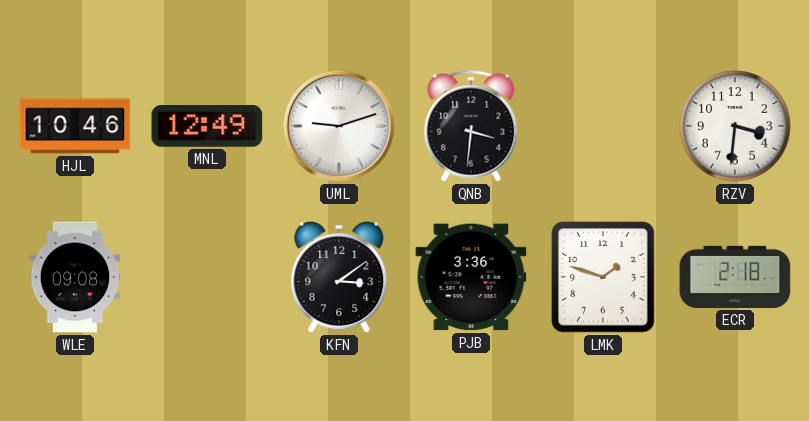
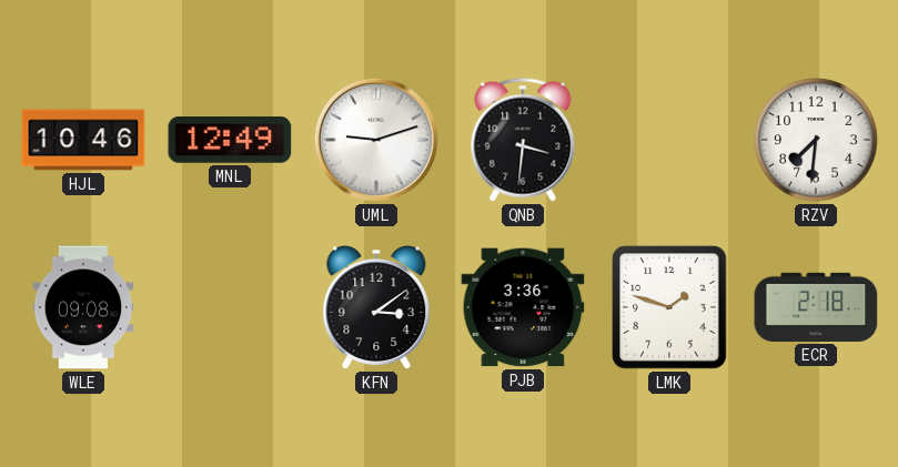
RZV: 3:31 -> 7:31 (816, 140)
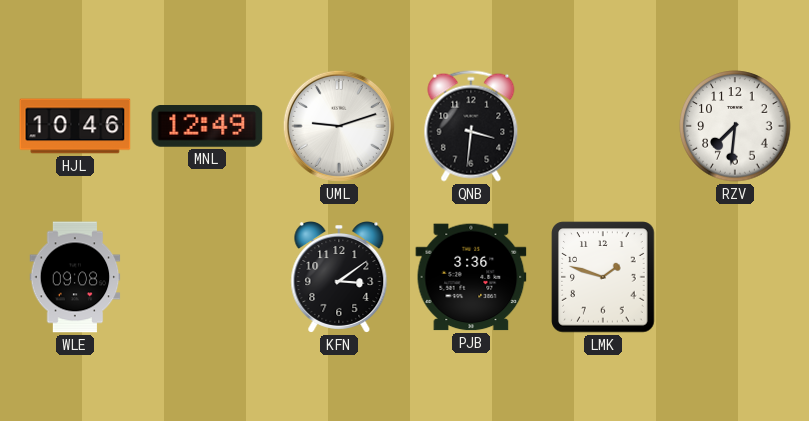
ECR: 2:18 -> none (816, 307)
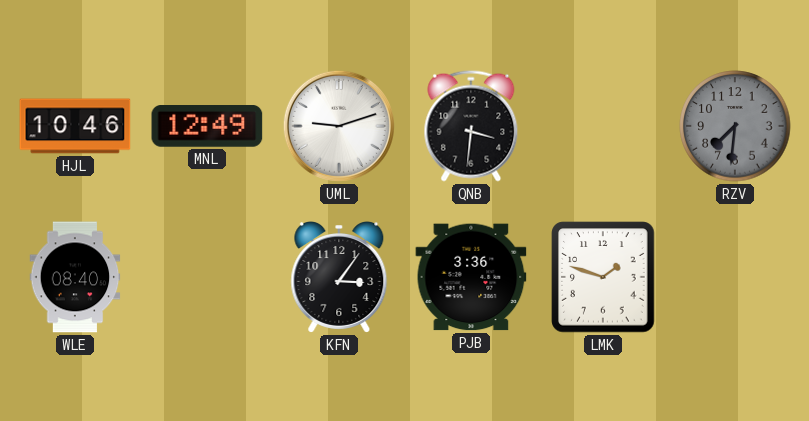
RZV dial: white -> grey (735, 126)
WLE: 09:08 -> 08:40 (75, 277)
KFN: 3:09 -> 3:06 (339, 278)
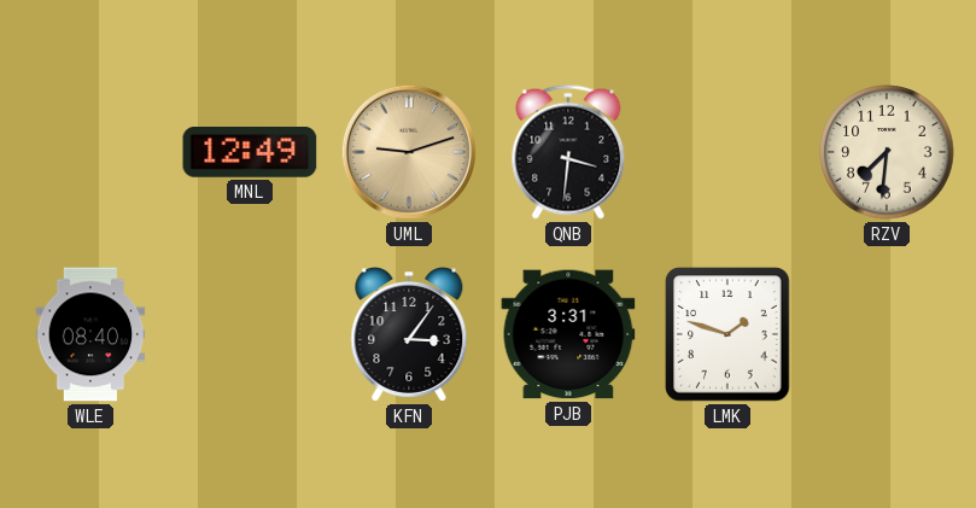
HJL: 10:46 -> none (75, 126)
UML dial: white -> champagne (409, 152)
RZV dial: grey -> cream (887, 152)
PJB: 3:36 -> 3:31 (568, 334)
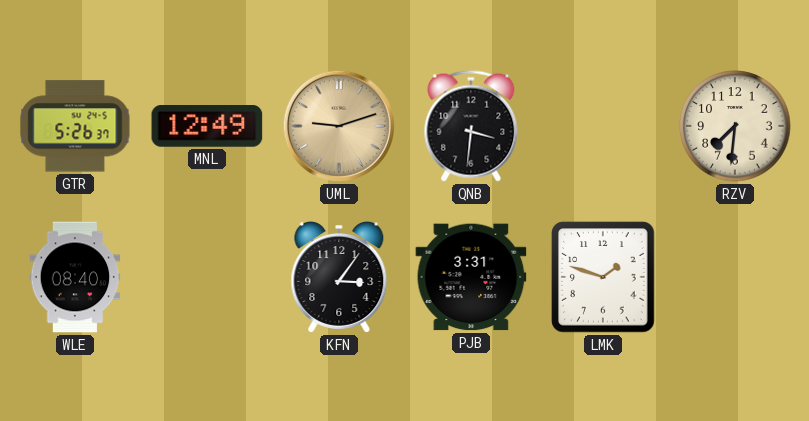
GTR: none -> 5:26 (75, 126)
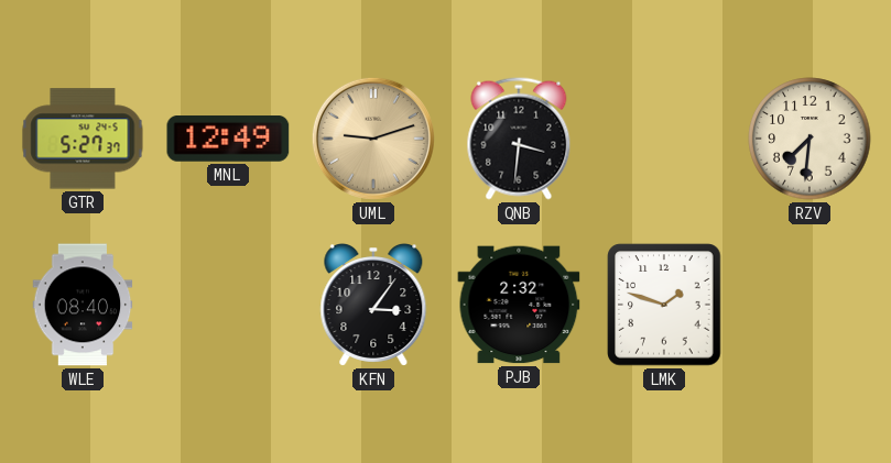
GTR: 5:26 -> 5:27 (83, 139)
PJB: 3:31 -> 2:32 (519, 305)
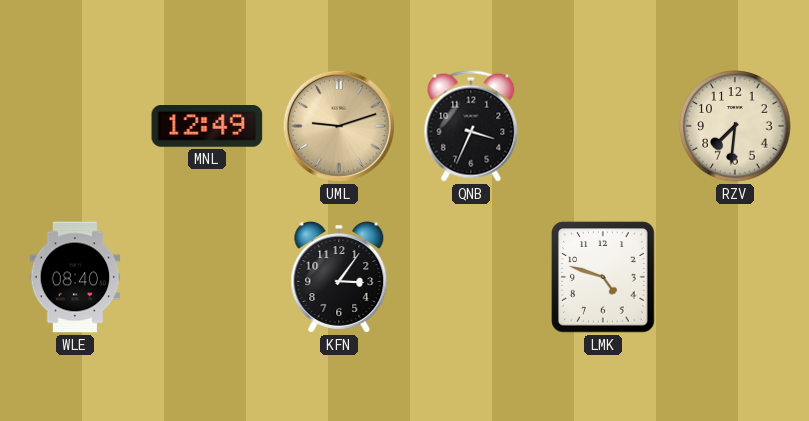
GTR: 5:27 -> none (83, 139)
QNB: 3:31 -> 3:34 (471, 126)
PJB: 2:32 -> none (519, 305)
LMK: 1:48 -> 4:48 (603, 277)
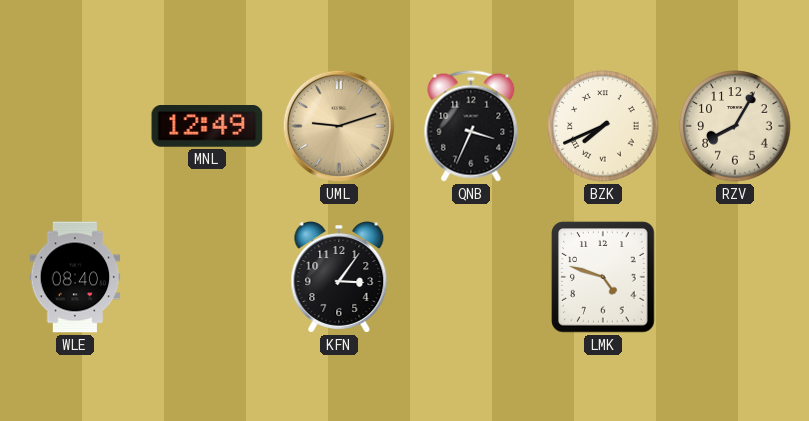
BZK: none -> 7:41 (603, 126)
RZV: 7:31 -> 8:05 (735, 126)
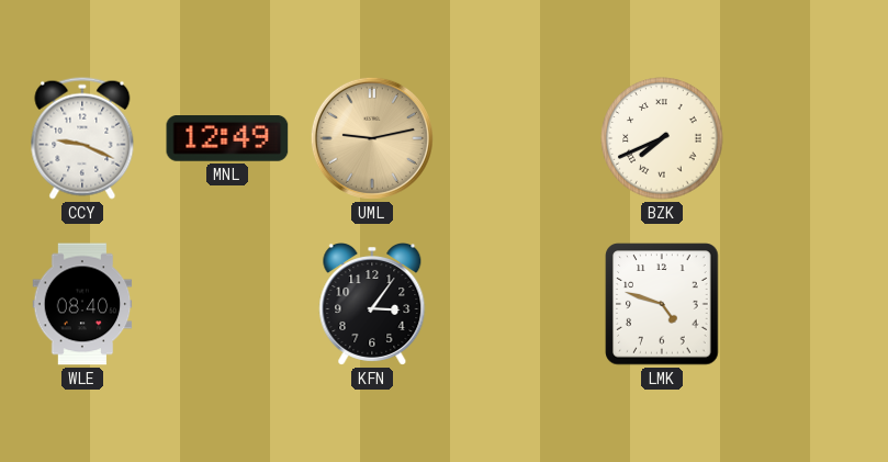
CCY: none -> 9:19 (82, 138)
UML: 9:12 -> 9:13 (372, 138)
QNB: 3:34 -> none (471, 126)
RZV: 8:05 -> none (735, 126)
